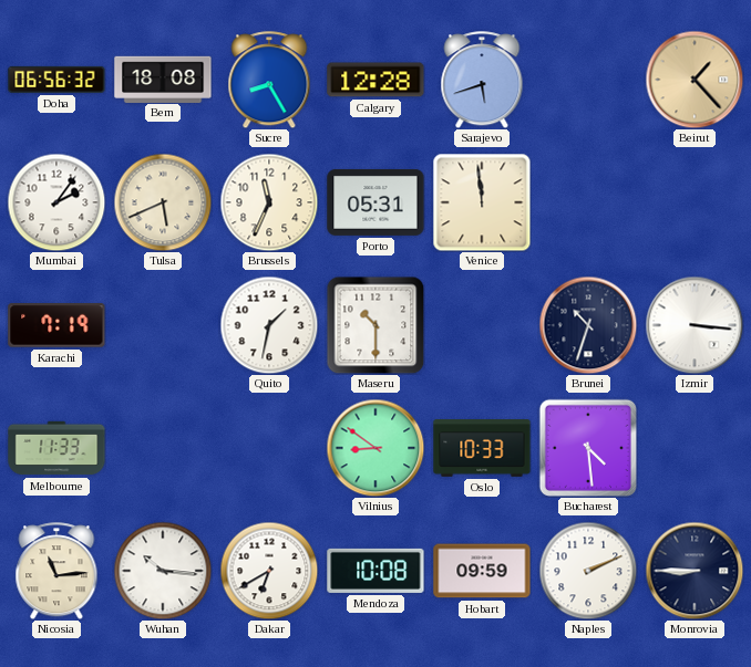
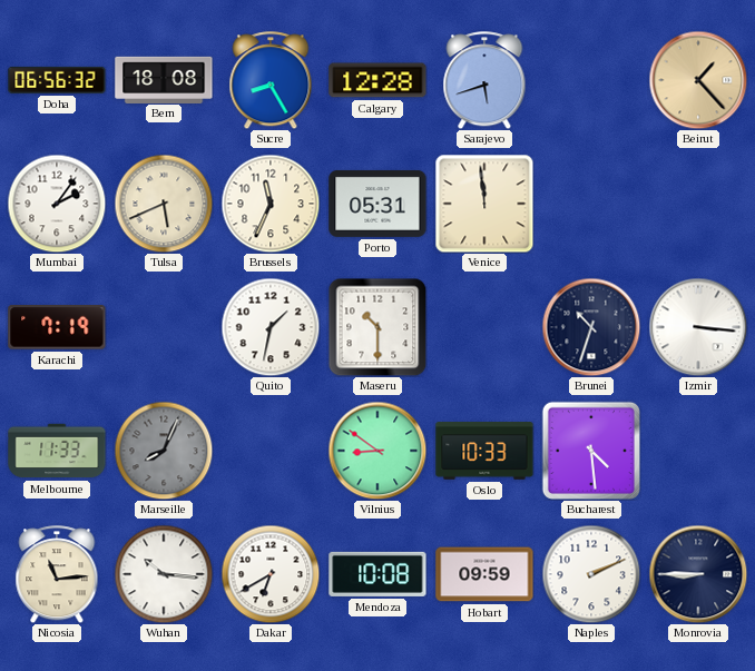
Marseille: none -> 8:04 (164, 451)
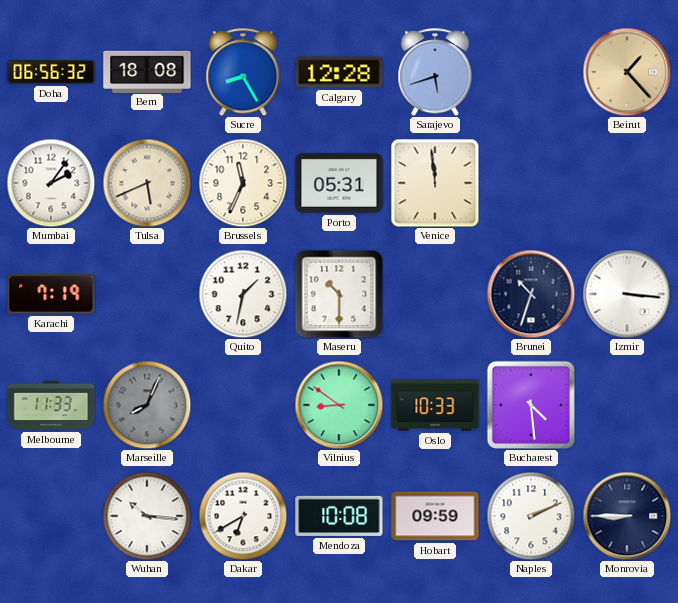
Nicosia: 11:14 -> none (57, 574)
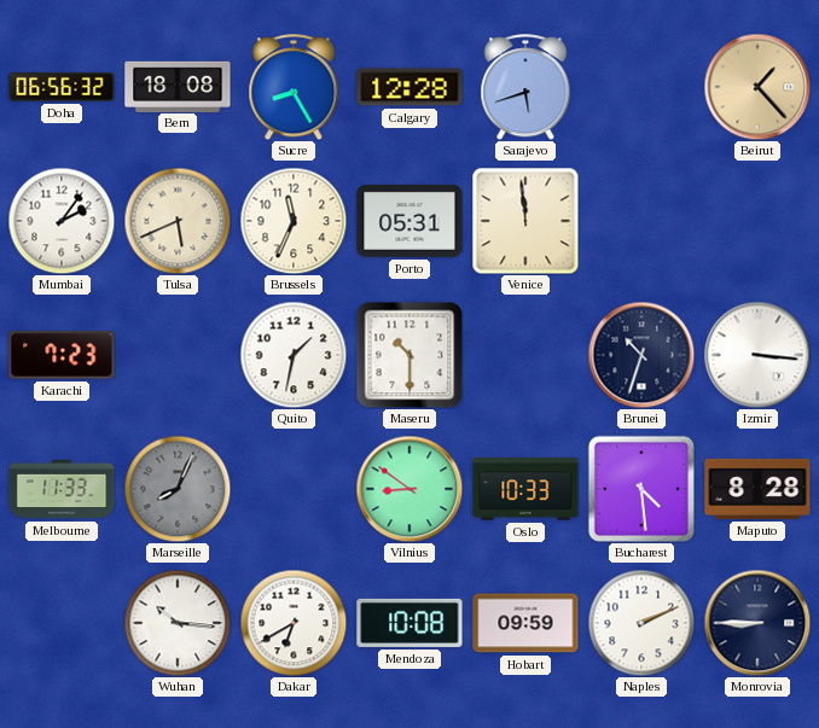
Karachi: 7:19 -> 7:23 (62, 355)
Maputo: none -> 8:28 (757, 489)
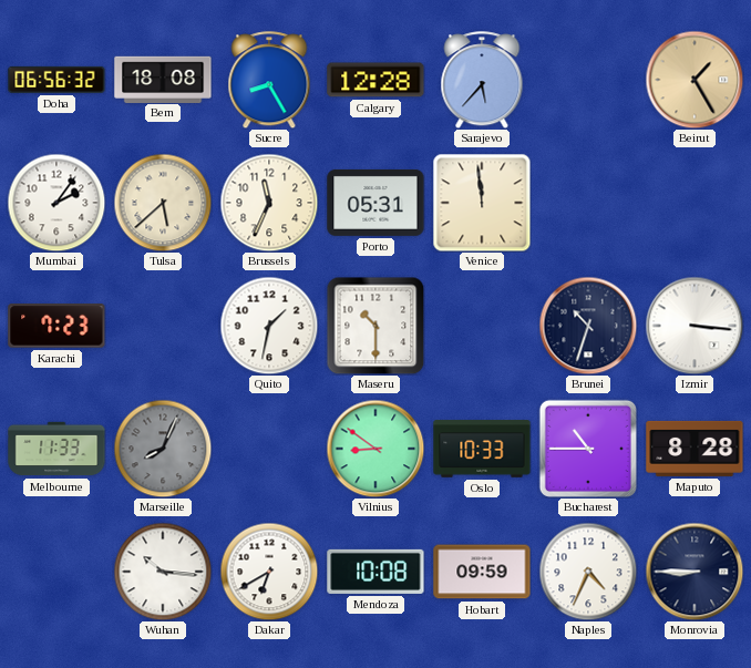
Sarajevo: 5:42 -> 5:37 (482, 80)
Beirut: 1:23 -> 1:25 (695, 80)
Tulsa: 5:41 -> 5:38 (163, 203)
Bucharest: 4:29 -> 10:45 (588, 449)
Naples: 2:11 -> 4:34 (588, 572)
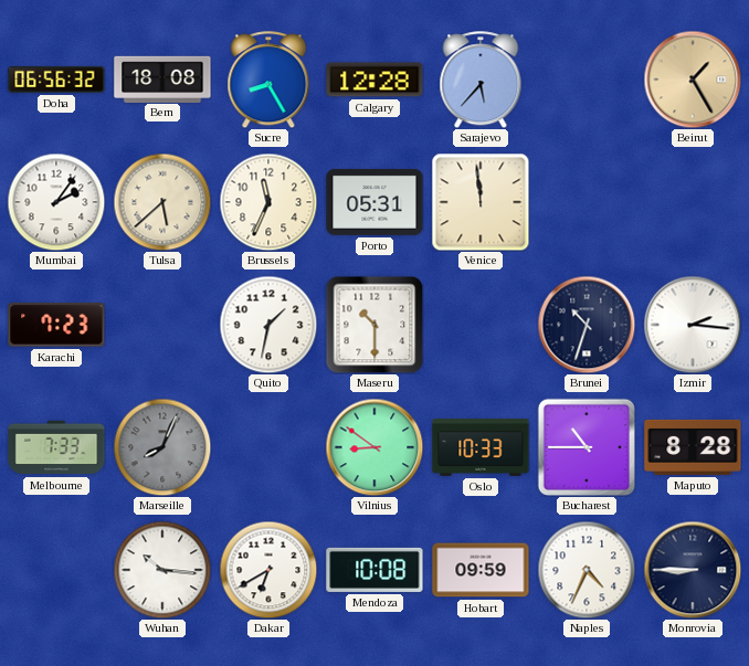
Izmir: 3:16 -> 2:16 (693, 325)
Melbourne: 11:33 -> 7:33 (56, 447)
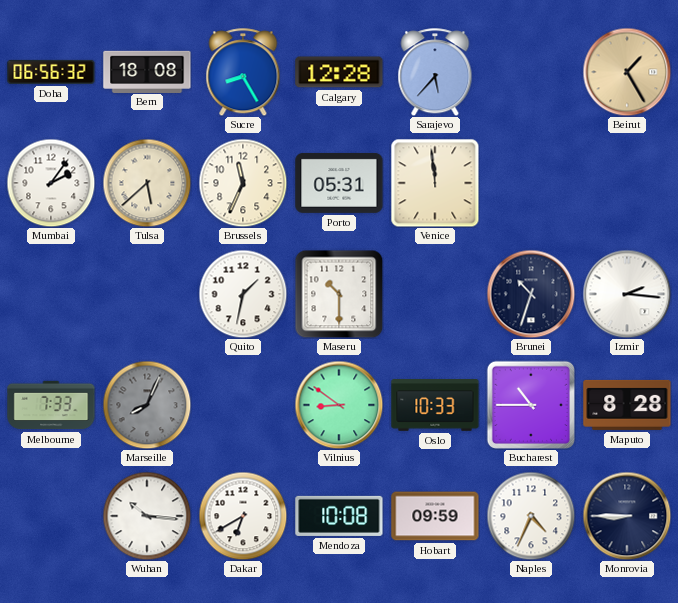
Karachi: 7:23 -> none (56, 325)
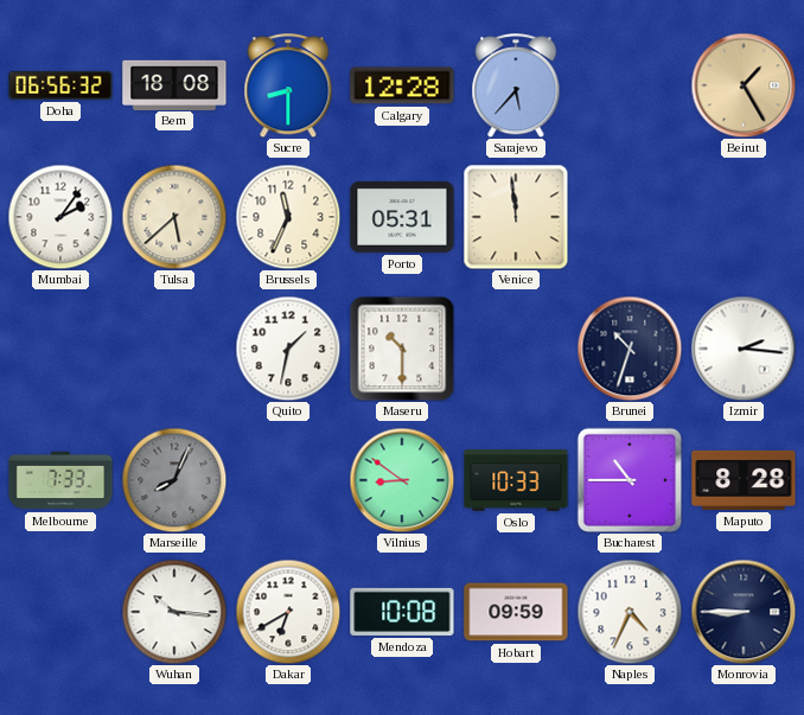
Sucre: 8:25 -> 8:30 (288, 85)
